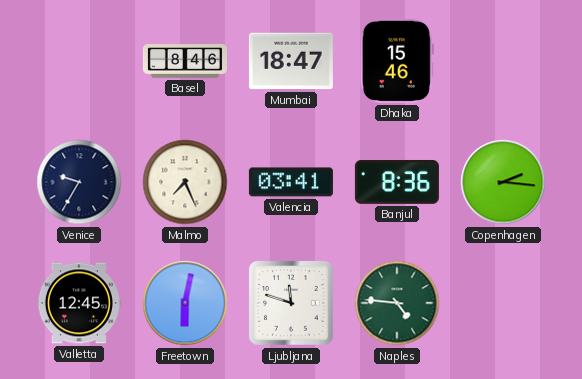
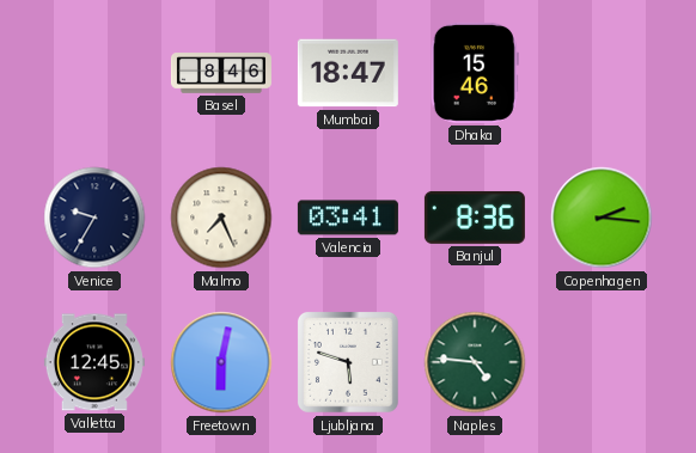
Ljubljana: 11:48 -> 5:48 (348, 362)
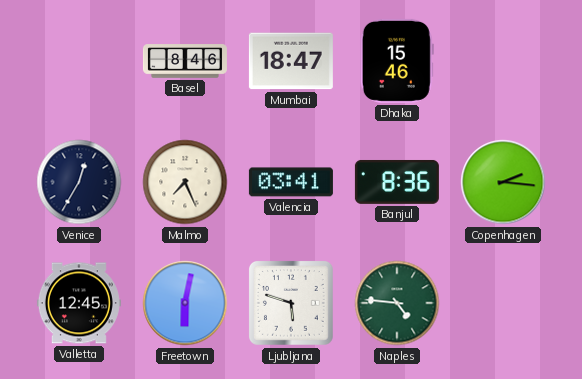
Venice: 9:35 -> 12:35 (79, 182)
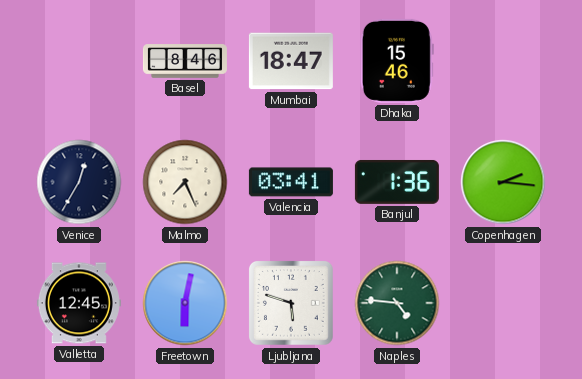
Banjul: 8:36 -> 1:36 (397, 182)
